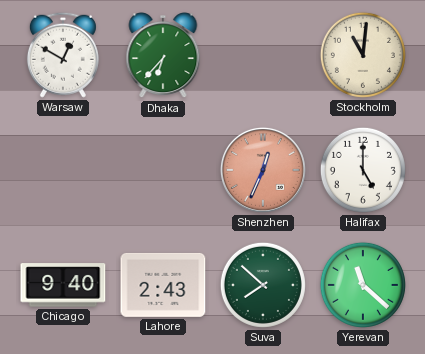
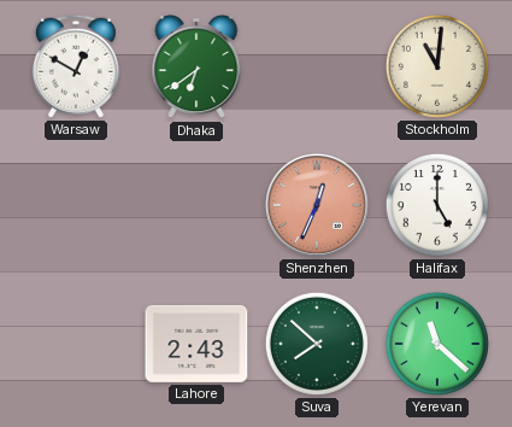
Dhaka: 6:37 -> 6:39 (196, 68)
Chicago: 9:40 -> none (63, 285)
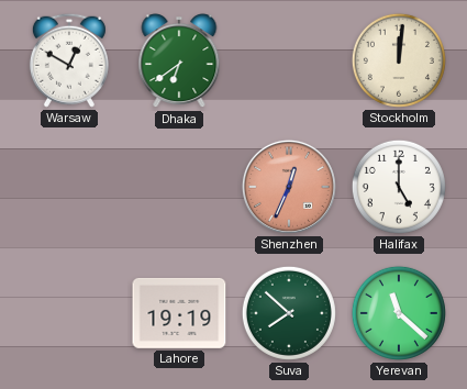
Stockholm: 11:01 -> 12:01 (399, 60)
Lahore: 2:43 -> 19:19 (179, 313)
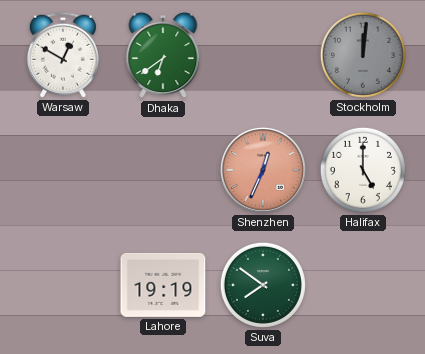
Stockholm dial: cream -> grey (363, 55)
Suva: 7:52 -> 7:51 (263, 285)
Yerevan: 11:22 -> none (399, 313)
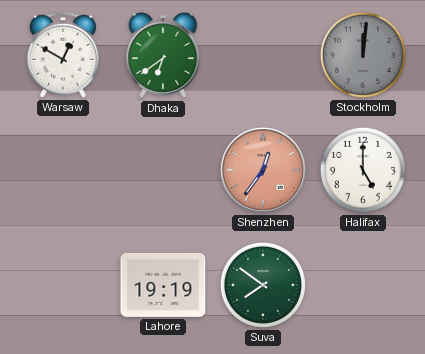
Shenzhen: 12:34 -> 12:36 (263, 170)
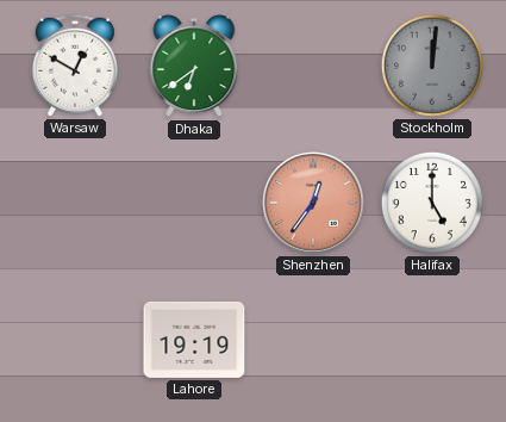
Suva: 7:51 -> none (263, 285)
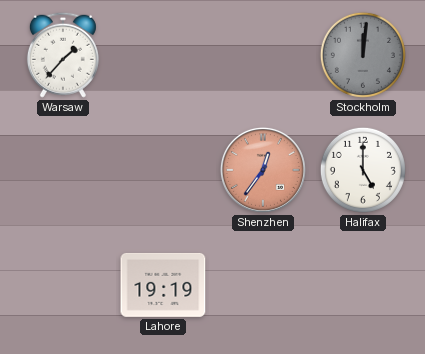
Warsaw: 12:50 -> 1:37 (63, 55)
Dhaka: 6:39 -> none (194, 67)
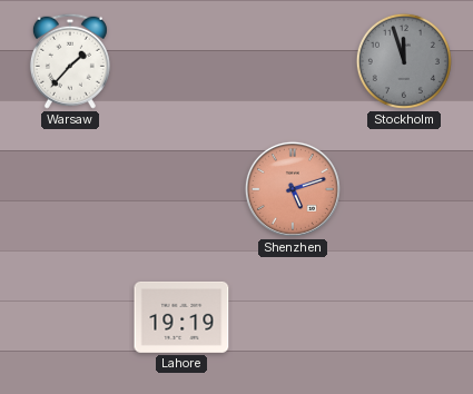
Stockholm: 12:01 -> 11:57 (404, 61)
Shenzhen: 12:36 -> 5:12 (293, 189)
Halifax: 5:00 -> none (363, 170)
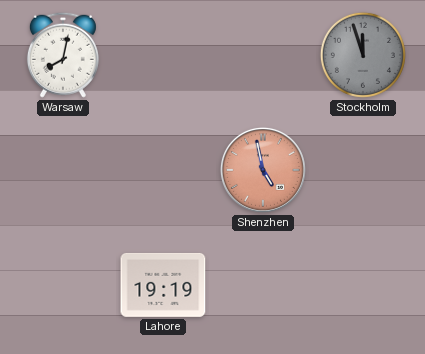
Warsaw: 1:37 -> 8:02 (63, 55)
Shenzhen: 5:12 -> 4:58 (263, 170)
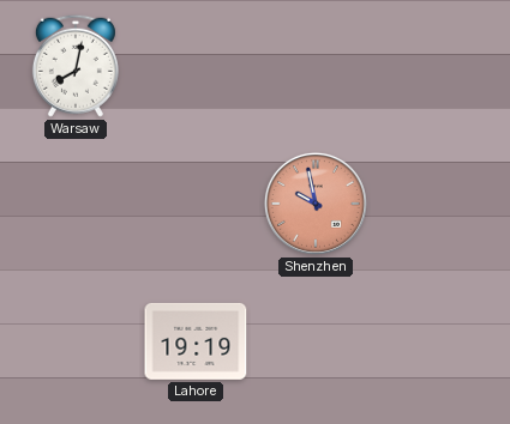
Stockholm: 11:57 -> none (363, 55)
Shenzhen: 4:58 -> 9:58 (316, 204)
